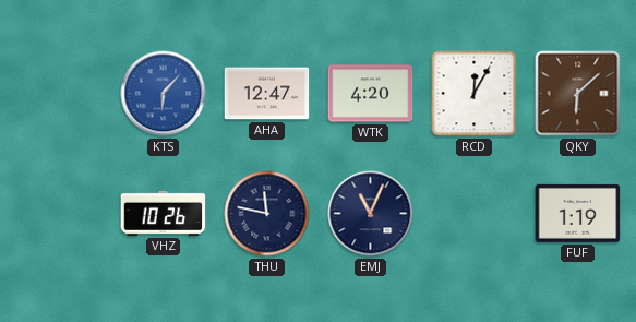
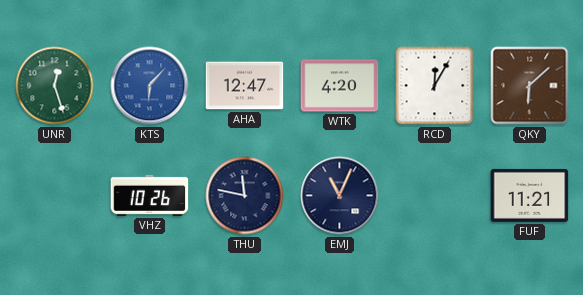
UNR: none -> 12:27 (55, 86)
FUF: 1:19 -> 11:21 (530, 195)
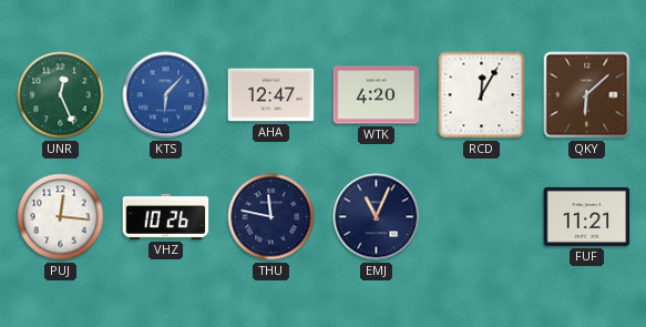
UNR: 12:27 -> 12:26 (61, 95)
PUJ: none -> 12:16 (61, 217)
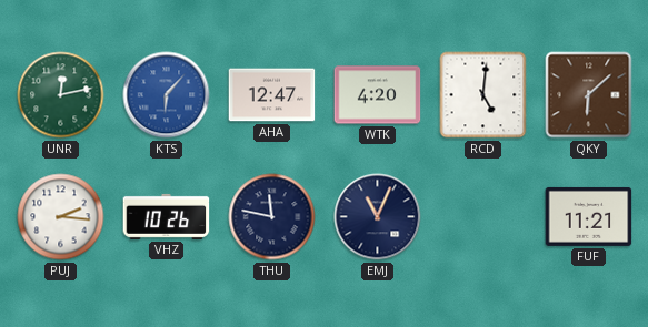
UNR: 12:26 -> 12:13 (61, 95)
RCD: 12:05 -> 5:01 (483, 95)
PUJ: 12:16 -> 2:16 (61, 217)
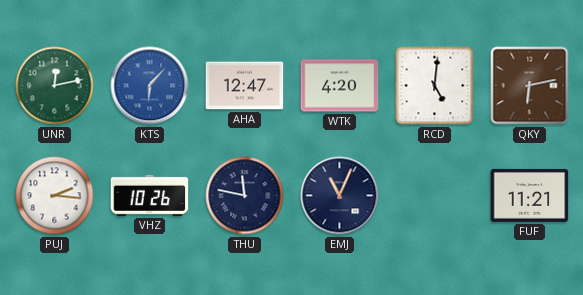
QKY: 6:08 -> 6:13 (530, 86)
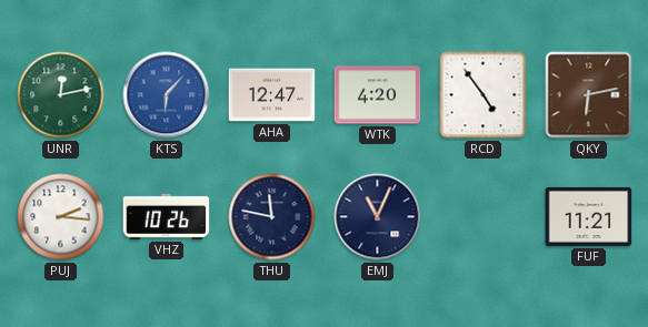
RCD: 5:01 -> 4:54 (483, 95)
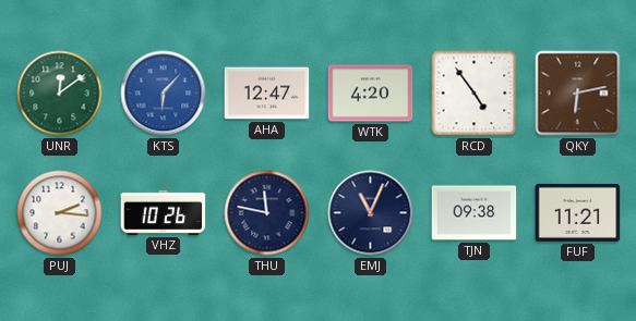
UNR: 12:13 -> 12:09 (60, 94)
TJN: none -> 09:38 (475, 213)
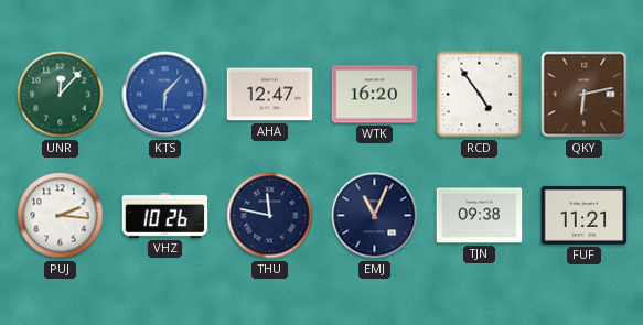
UNR: 12:09 -> 12:07 (61, 95)
WTK: 4:20 -> 16:20 (375, 95)
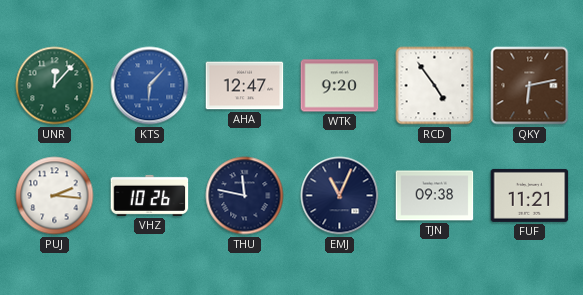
WTK: 16:20 -> 9:20 (340, 86)
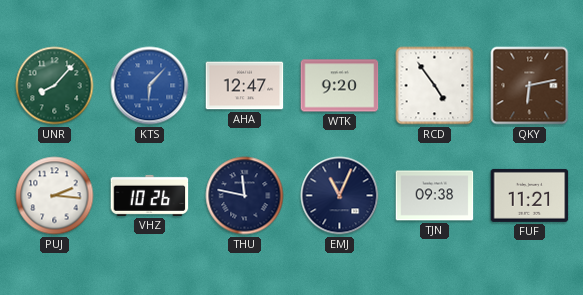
UNR: 12:07 -> 8:07 (55, 86)
